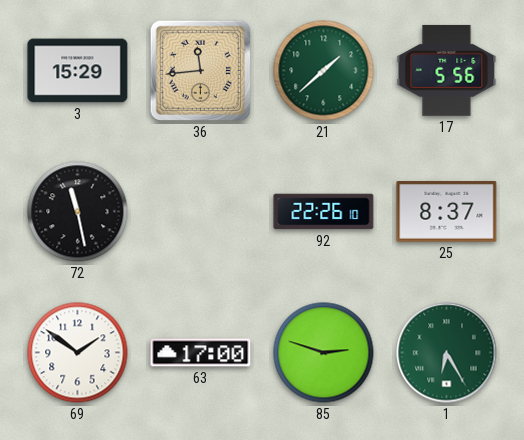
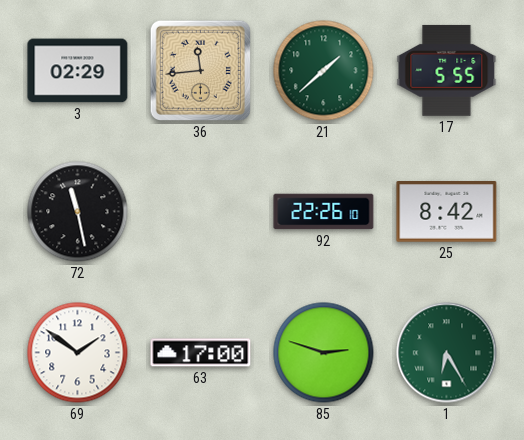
3: 15:29 -> 02:29 (78, 71)
17: 5:56 -> 5:55 (447, 70)
25: 8:37 -> 8:42 (447, 212)
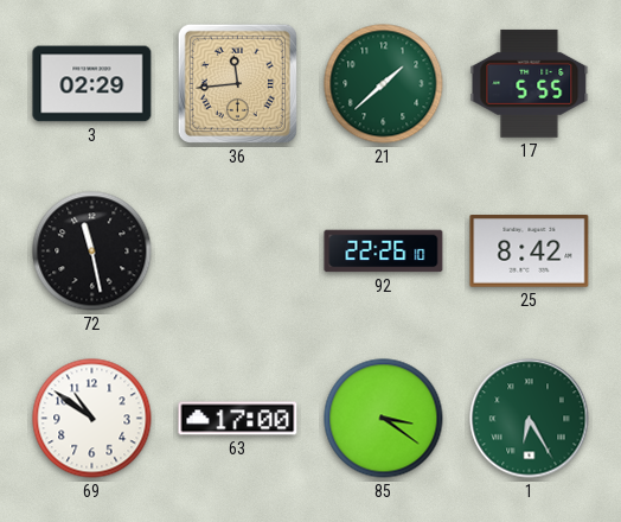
69: 1:51 -> 10:51 (92, 419)
85: 2:48 -> 3:21 (384, 419)
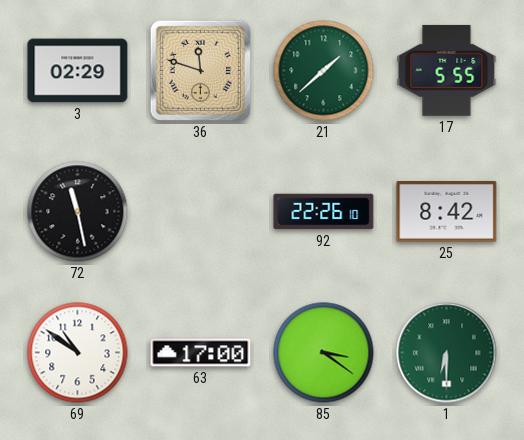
36: 11:44 -> 11:48 (200, 70)
1: 6:25 -> 6:30 (447, 353)
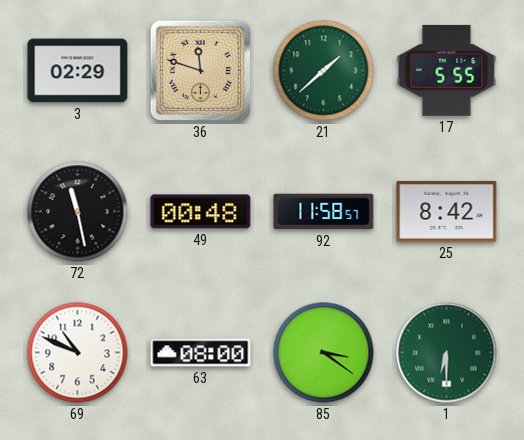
49: none -> 00:48 (201, 212)
92: 22:26 -> 11:58 (324, 212)
69: 10:51 -> 10:49 (78, 353)
63: 17:00 -> 08:00 (201, 353)
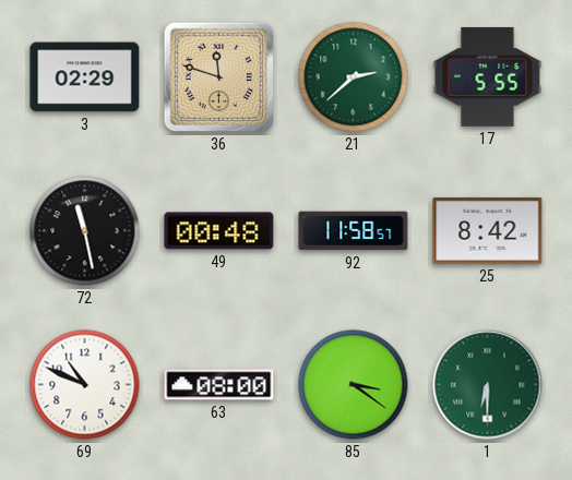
21: 1:38 -> 2:38 (354, 77)
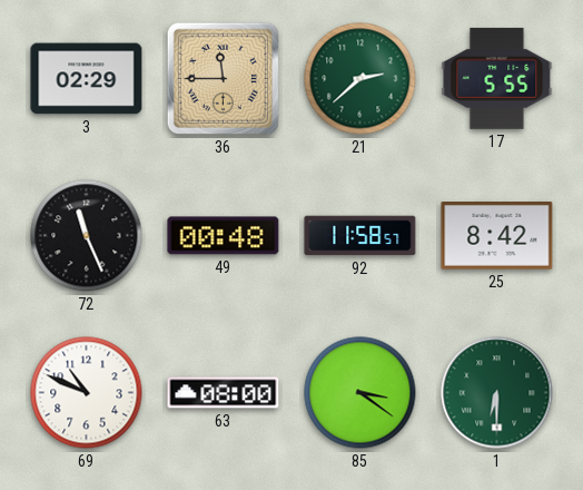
36: 11:48 -> 11:45 (223, 78)
72: 11:28 -> 11:26 (87, 236)
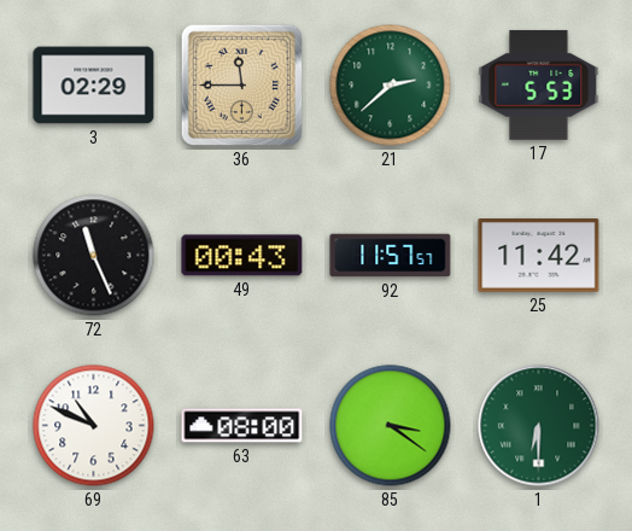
17: 5:55 -> 5:53 (539, 84)
49: 00:48 -> 00:43 (242, 256)
92: 11:58 -> 11:57 (391, 256)
25: 8:42 -> 11:42 (539, 256)
